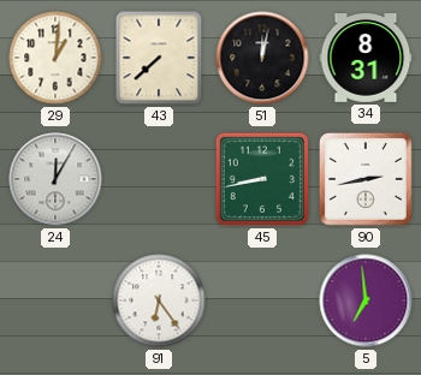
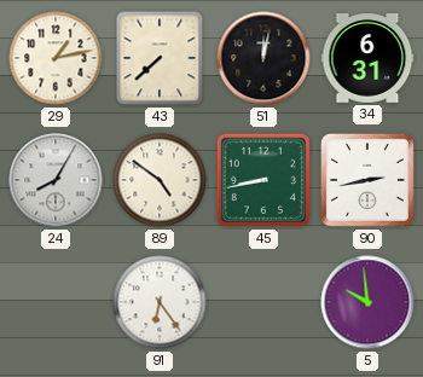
29: 1:01 -> 1:13 (56, 58)
34: 8:31 -> 6:31 (367, 59)
24: 12:05 -> 8:05 (56, 180)
89: none -> 4:51 (160, 180)
5: 6:59 -> 9:59 (367, 302)
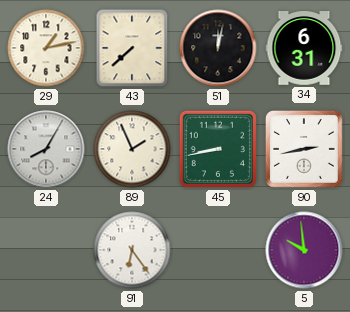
89: 4:51 -> 1:56 (132, 149)
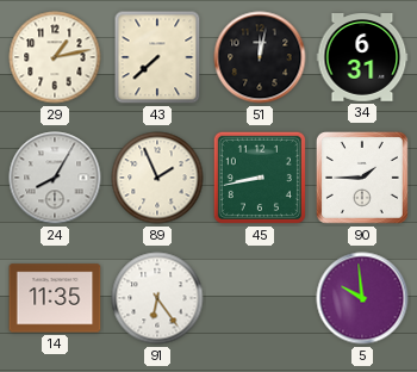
90: 2:43 -> 1:45 (362, 178)
14: none -> 11:35 (55, 298)
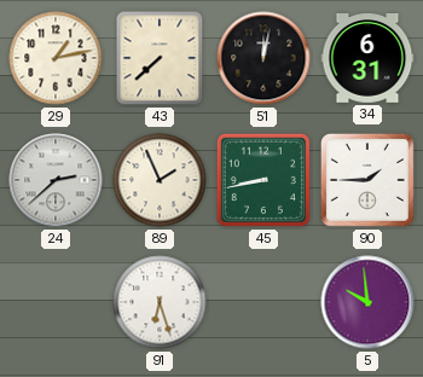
24: 8:05 -> 2:38 (56, 180)
14: 11:35 -> none (55, 298)
91: 6:24 -> 6:27 (160, 302)
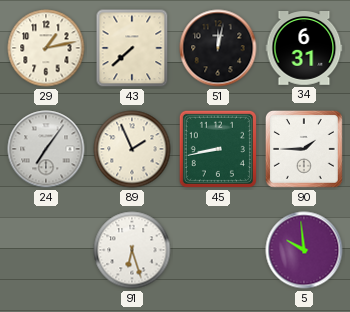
24: 2:38 -> 7:06 (46, 149)
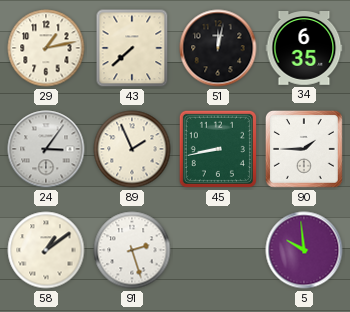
34: 6:31 -> 6:35 (304, 49)
24: 7:06 -> 3:06 (46, 149)
58: none -> 1:09 (46, 250)
91: 6:27 -> 2:27 (132, 250)
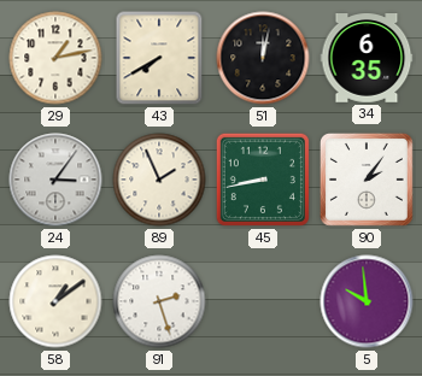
43: 7:38 -> 7:40 (159, 58)
90: 1:45 -> 2:06 (367, 180)
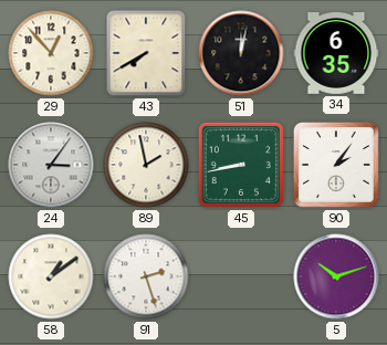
29: 1:13 -> 12:53 (51, 53)
89: 1:56 -> 1:58 (146, 165)
5: 9:59 -> 10:12 (336, 276)
